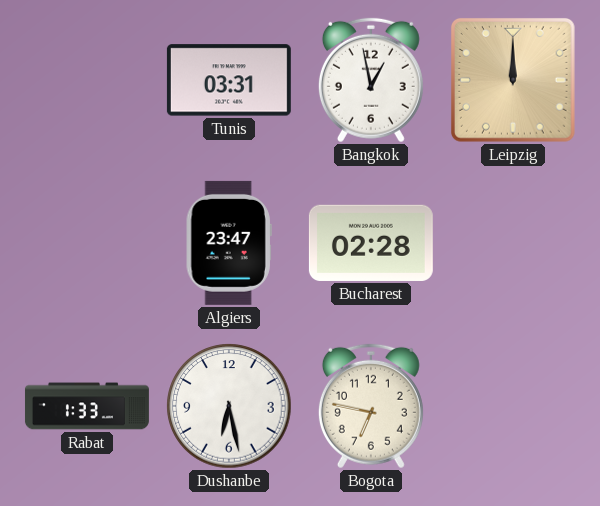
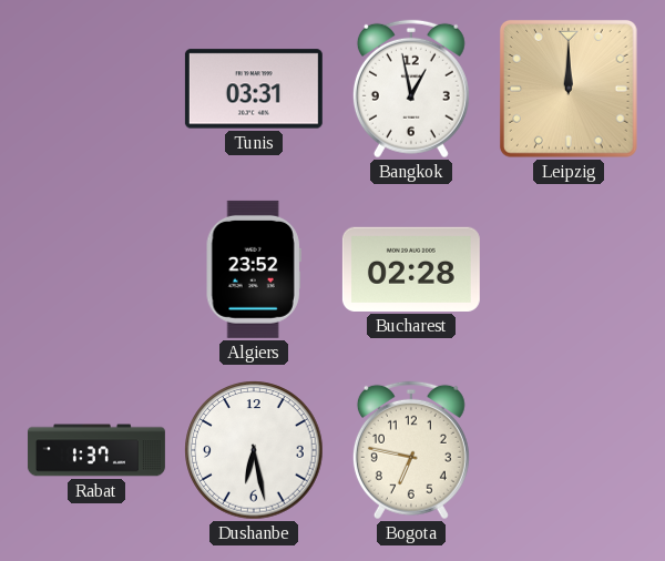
Algiers: 23:47 -> 23:52 (254, 269)
Rabat: 1:33 -> 1:37 (96, 450)
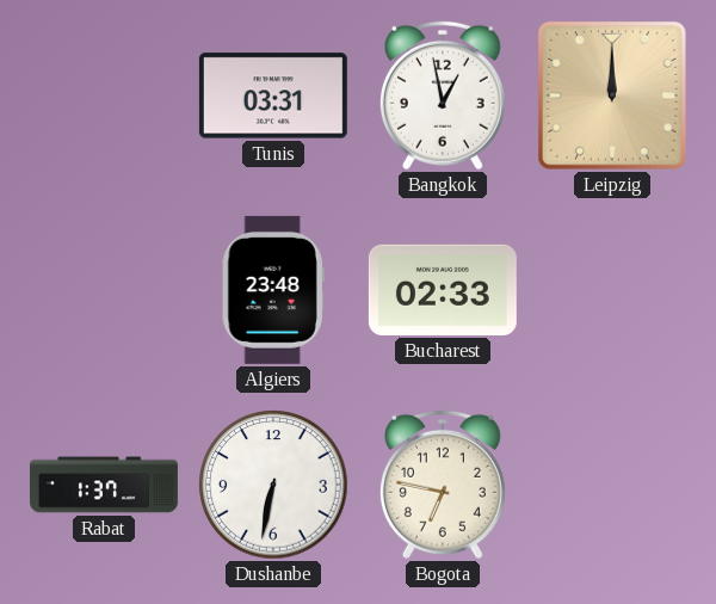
Algiers: 23:52 -> 23:48 (273, 290)
Bucharest: 02:28 -> 02:33 (443, 290)
Dushanbe: 6:28 -> 6:32 (273, 485)
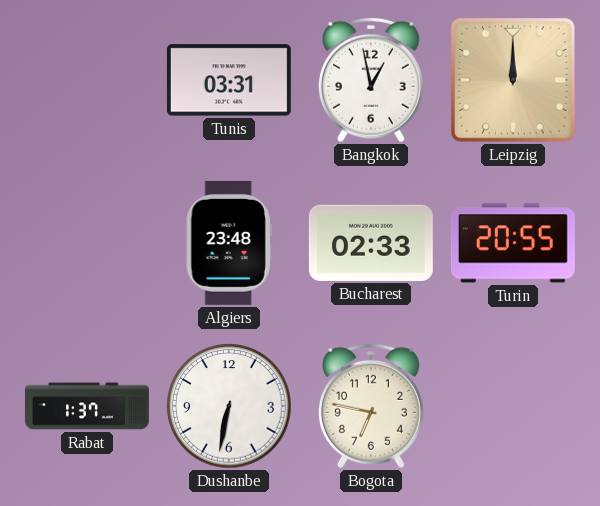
Turin: none -> 20:55 (513, 243)
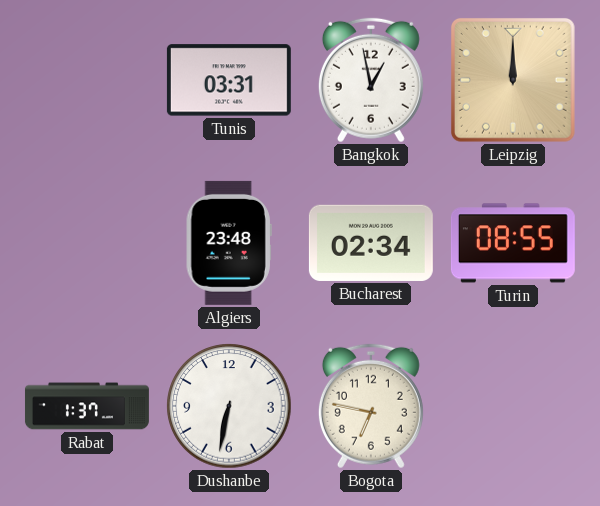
Bucharest: 02:33 -> 02:34 (371, 243)
Turin: 20:55 -> 08:55 (513, 243)
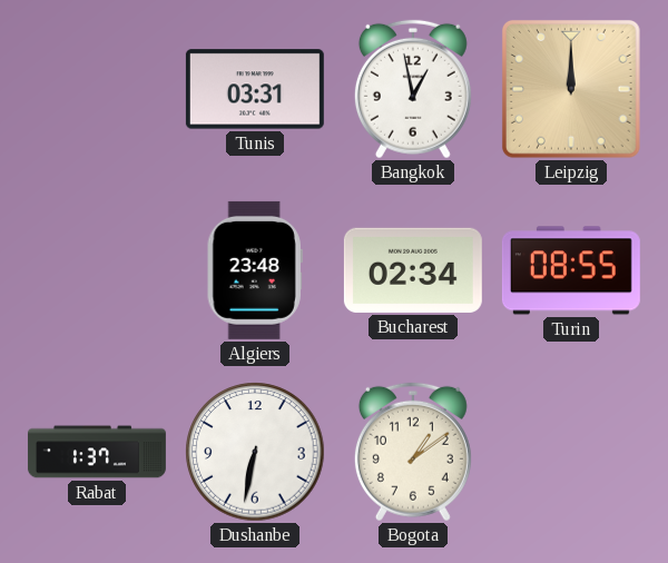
Bogota: 6:47 -> 1:09 (413, 452)
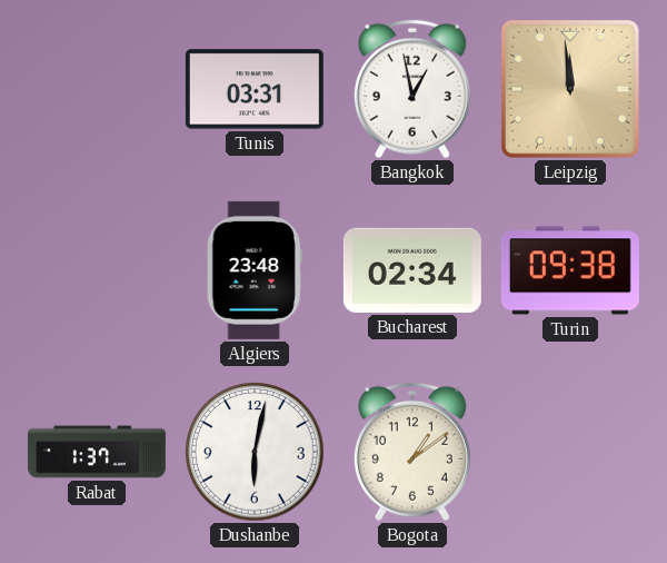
Leipzig: 12:00 -> 11:59 (570, 89)
Turin: 08:55 -> 09:38 (570, 270)
Dushanbe: 6:32 -> 6:02 (255, 452)
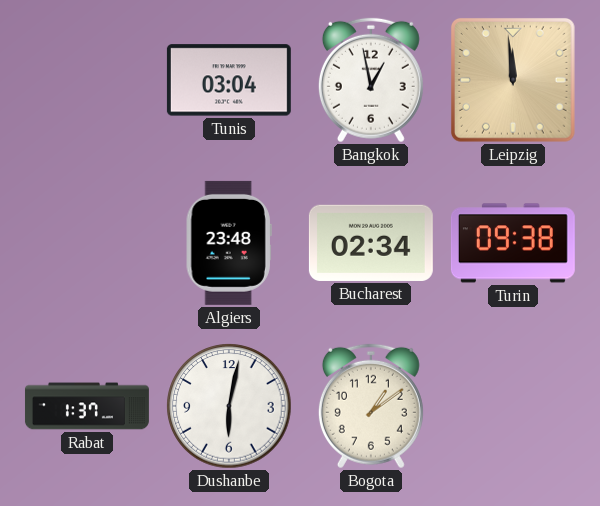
Tunis: 03:31 -> 03:04 (229, 80)
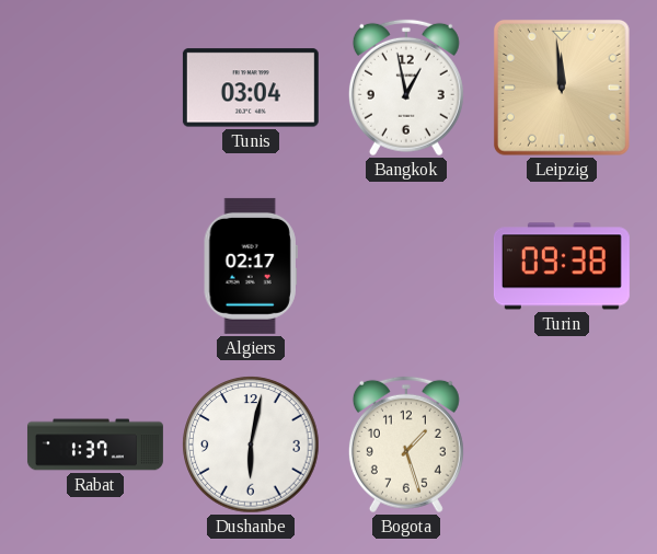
Algiers: 23:48 -> 02:17 (251, 266)
Bucharest: 02:34 -> none (371, 243)
Bogota: 1:09 -> 1:27 (406, 445)
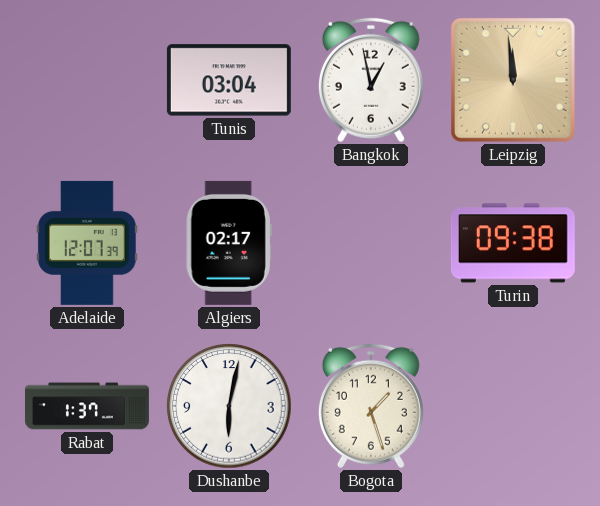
Adelaide: none -> 12:07 (87, 243)
